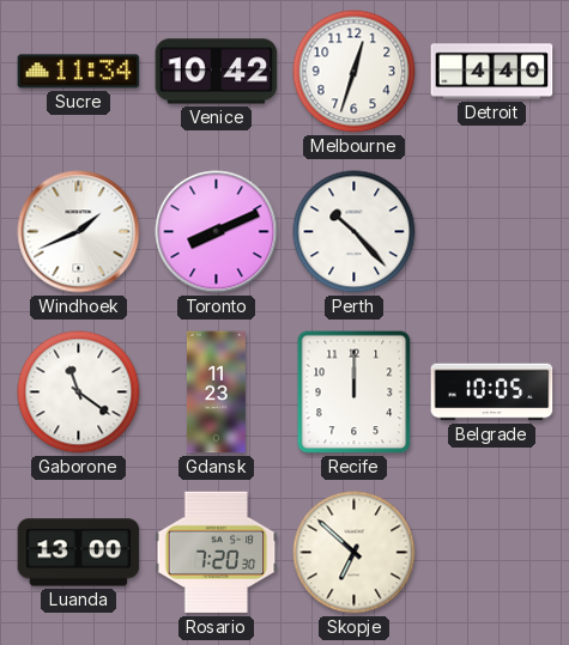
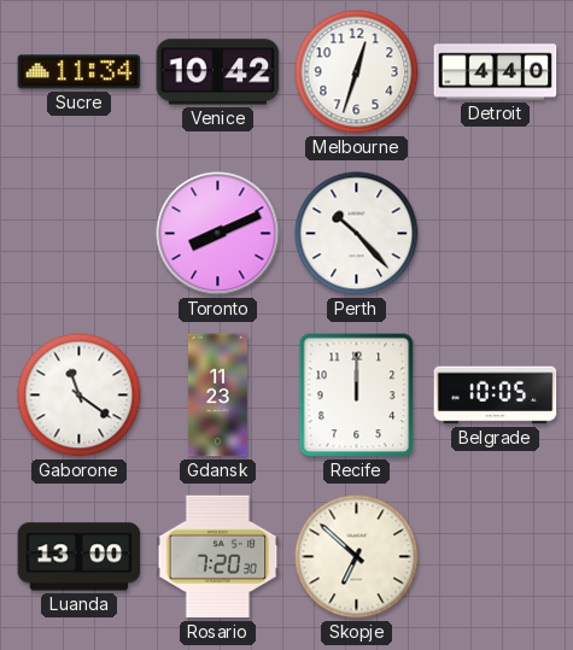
Windhoek: 1:41 -> none (79, 232)
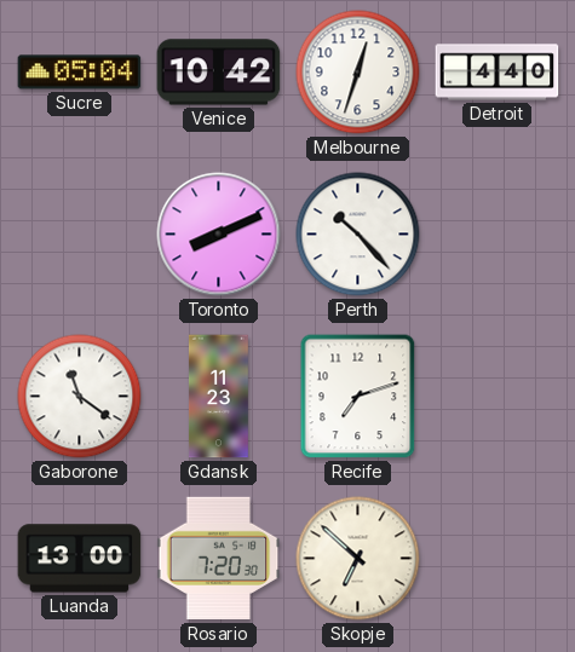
Sucre: 11:34 -> 05:04 (80, 73)
Recife: 12:00 -> 7:12 (358, 397)
Belgrade: 10:05 -> none (496, 396)
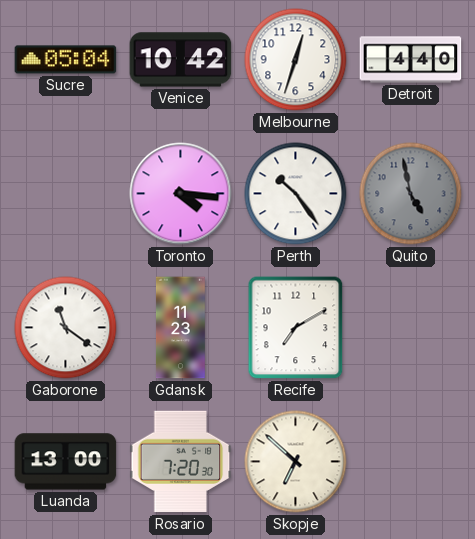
Toronto: 8:11 -> 4:16 (181, 194)
Perth: 10:23 -> 10:24 (296, 194)
Quito: none -> 4:58 (411, 194)
Recife: 7:12 -> 7:10 (296, 328)
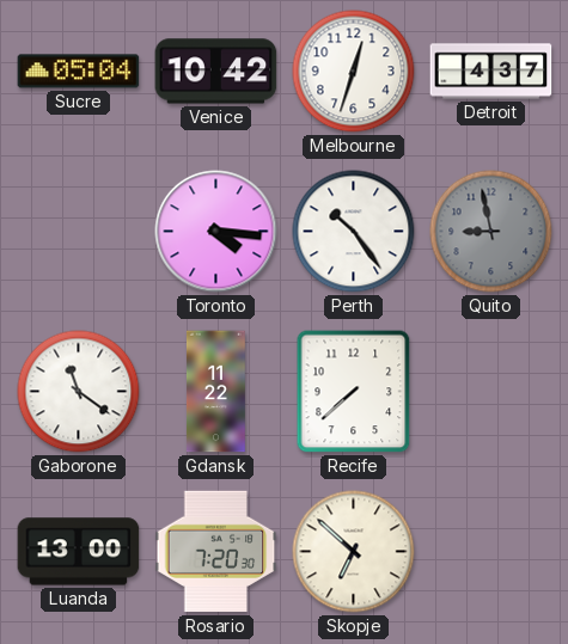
Detroit: 4:40 -> 4:37 (491, 72)
Quito: 4:58 -> 8:58 (491, 232)
Gdansk: 11:23 -> 11:22 (216, 392)
Recife: 7:10 -> 7:38 (354, 392)
